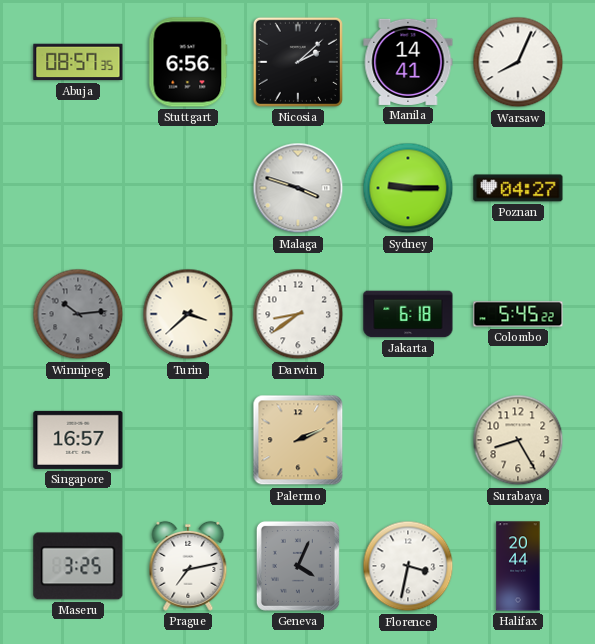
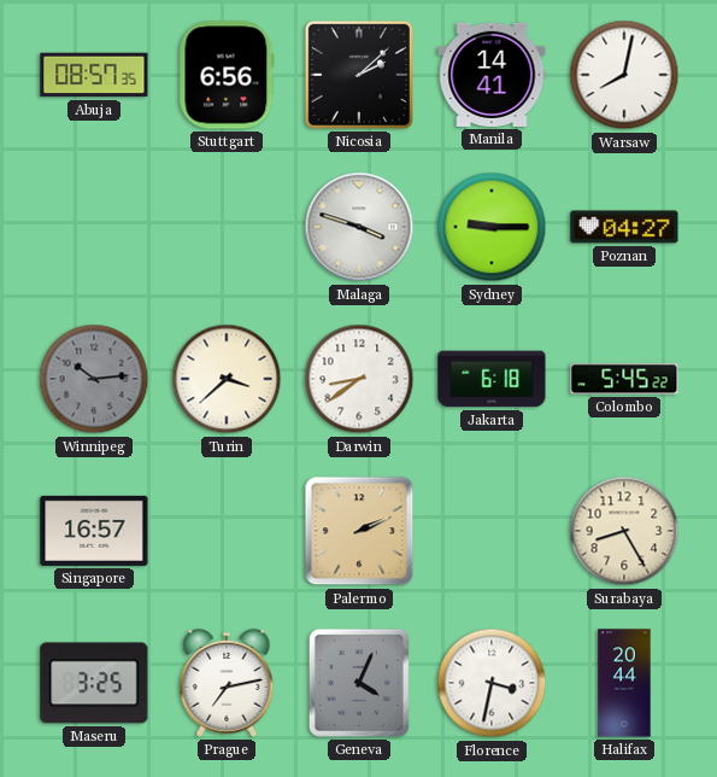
Warsaw: 8:04 -> 8:02 (624, 75)
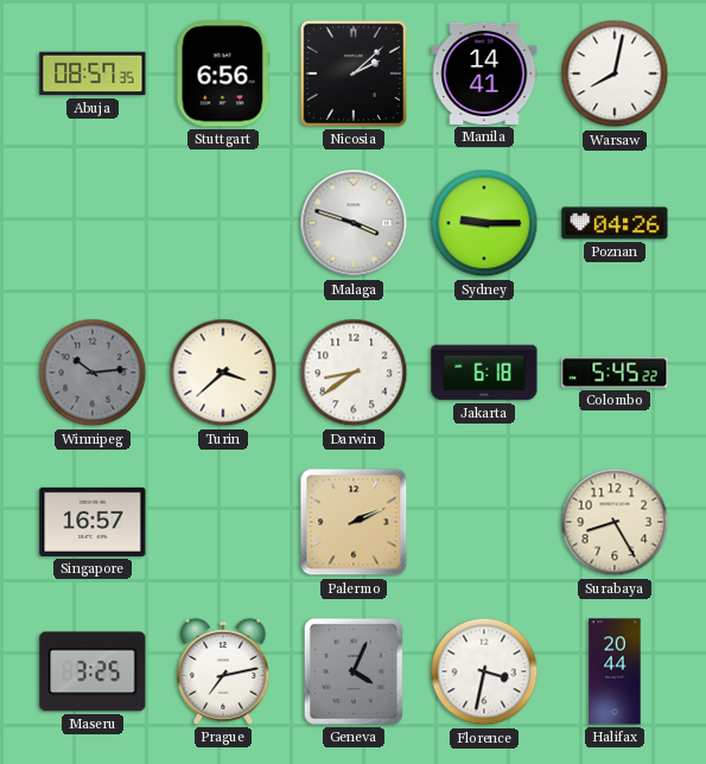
Poznan: 04:27 -> 04:26 (615, 223)
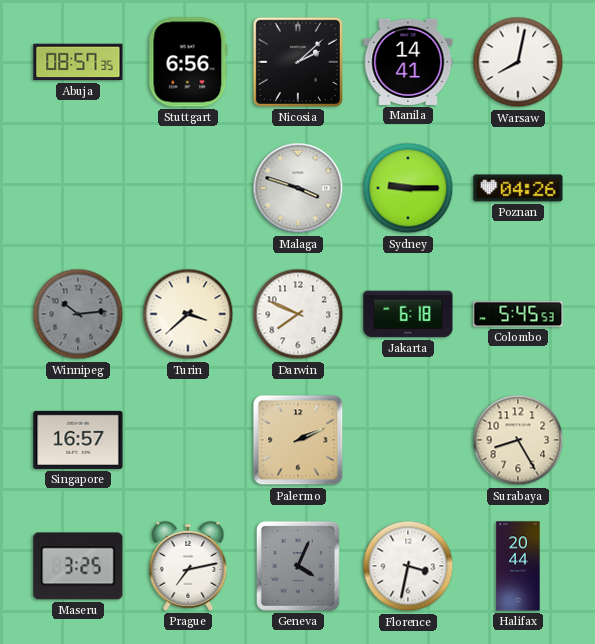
Darwin: 8:39 -> 7:49 (298, 314)
Colombo: 5:45:22 -> 5:45:53 (518, 314)
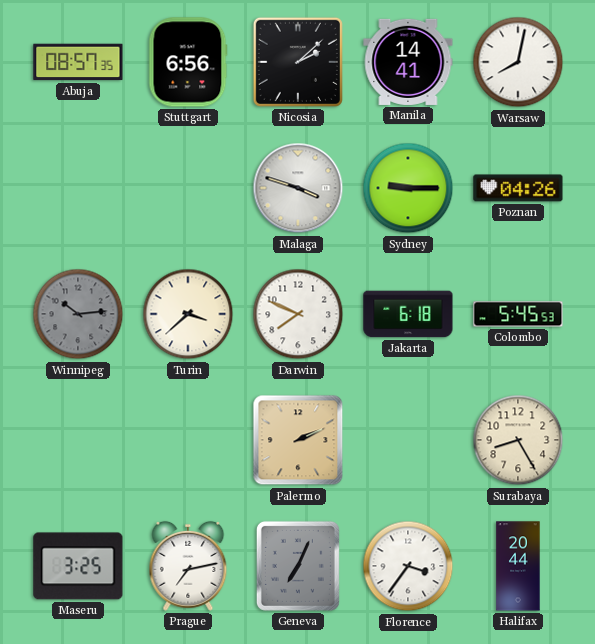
Singapore: 16:57 -> none (78, 440)
Geneva: 4:04 -> 7:04 (298, 566)
Florence: 3:32 -> 3:36 (408, 566)
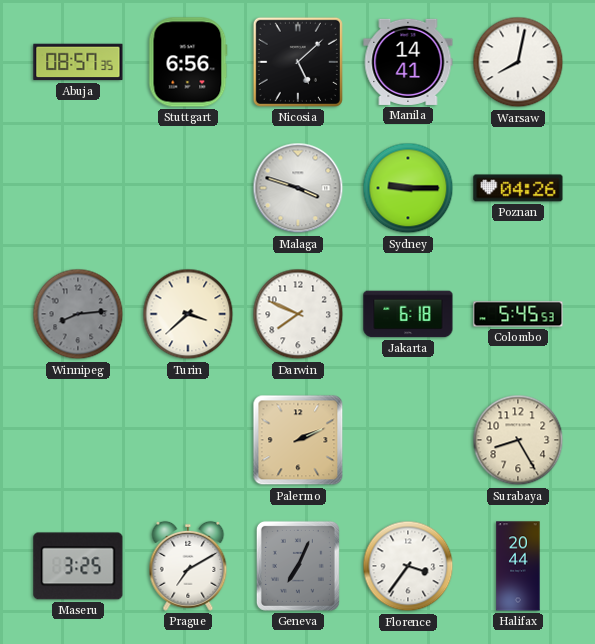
Nicosia: 2:08 -> 5:08 (298, 62)
Winnipeg: 10:14 -> 8:14 (78, 314)
Prague: 7:13 -> 7:10 (188, 566)
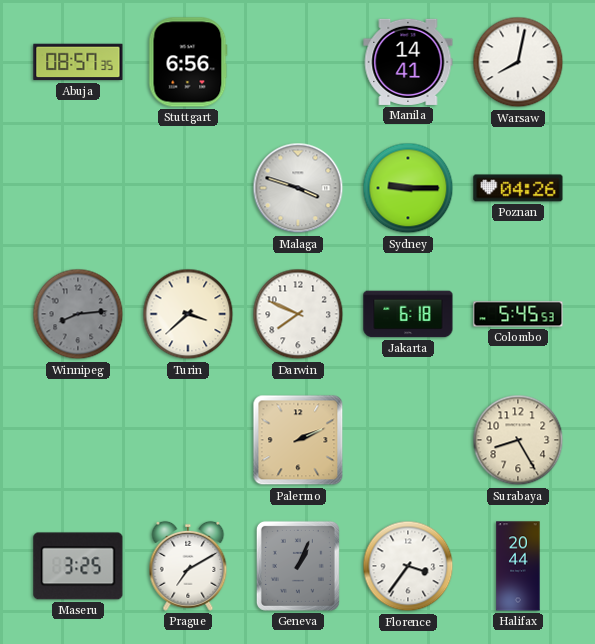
Nicosia: 5:08 -> none (298, 62)
Geneva: 7:04 -> 1:04 (298, 566)
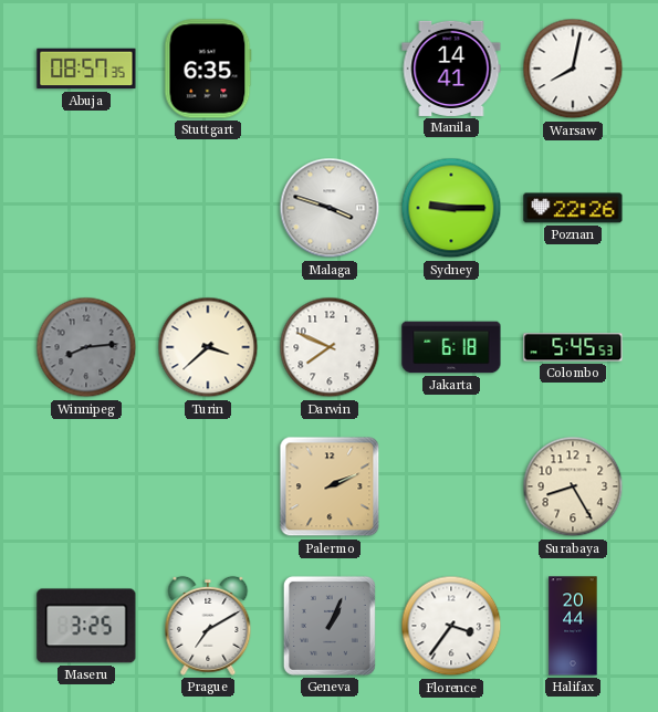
Stuttgart: 6:56 -> 6:35 (208, 69)
Poznan: 04:26 -> 22:26 (573, 208)
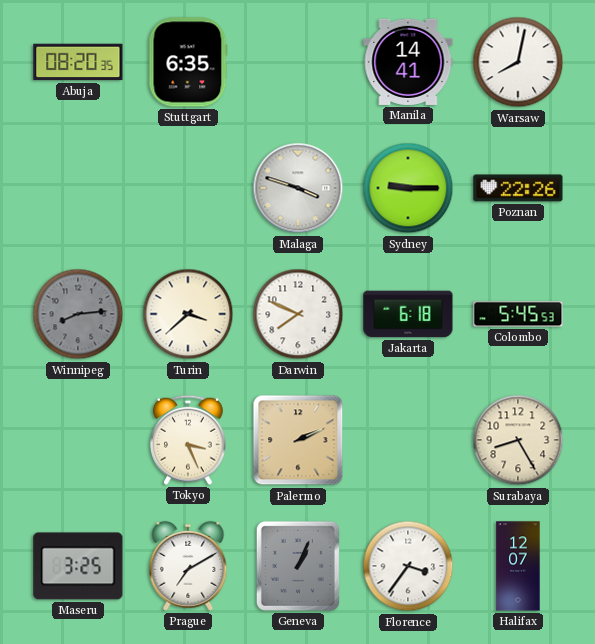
Abuja: 08:57 -> 08:20 (78, 62)
Tokyo: none -> 3:26 (189, 440)
Halifax: 20:44 -> 12:07 (518, 566)
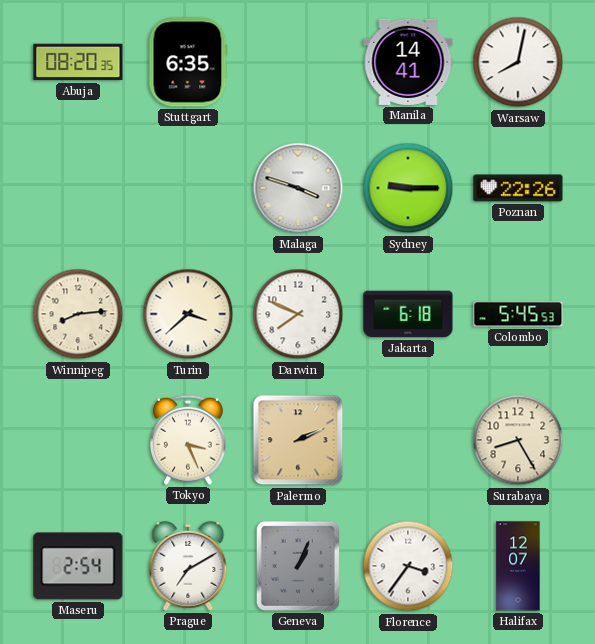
Winnipeg dial: grey -> cream (78, 314)
Maseru: 3:25 -> 2:54 (78, 566)
